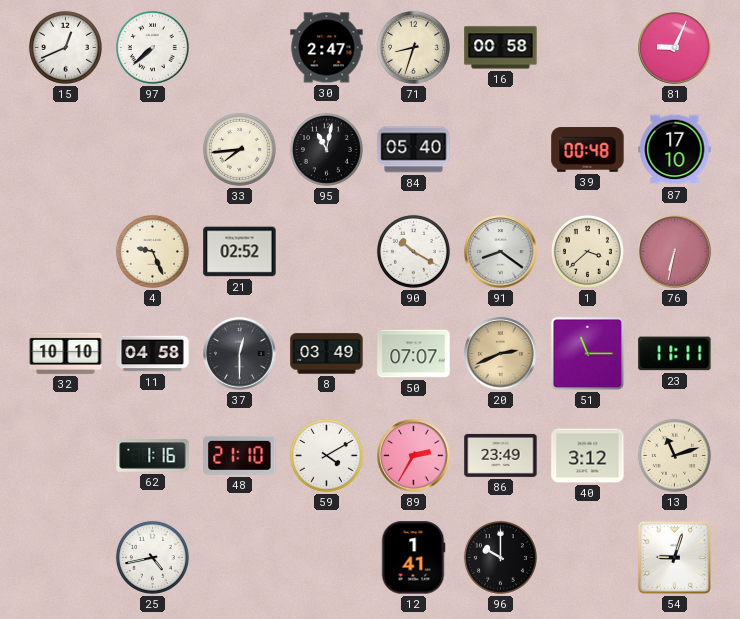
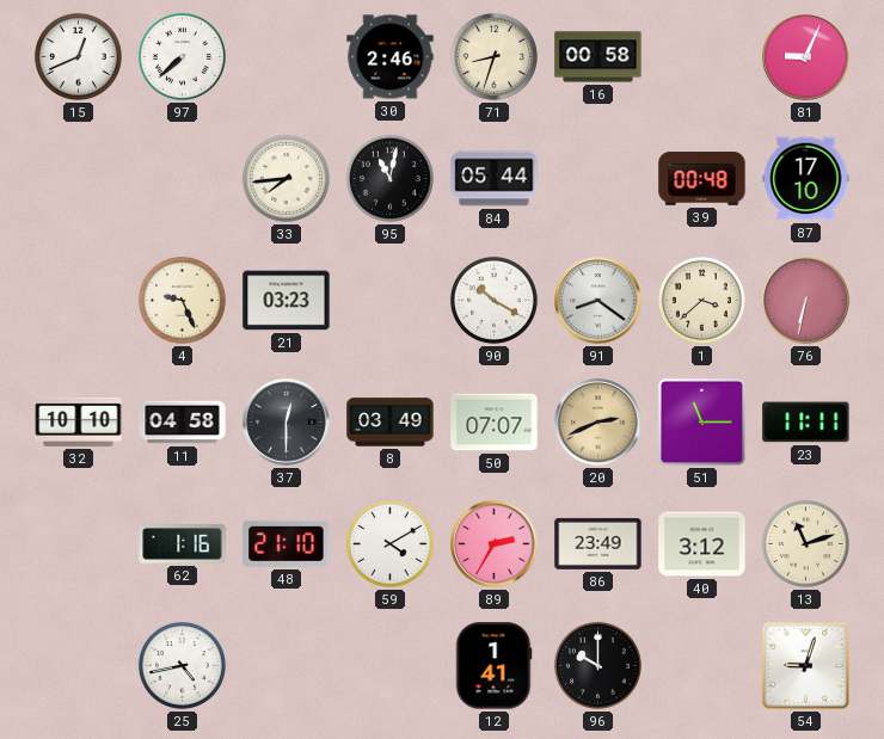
30: 2:47 -> 2:46 (391, 57)
84: 05:40 -> 05:44 (495, 179)
21: 02:52 -> 03:23 (287, 301)
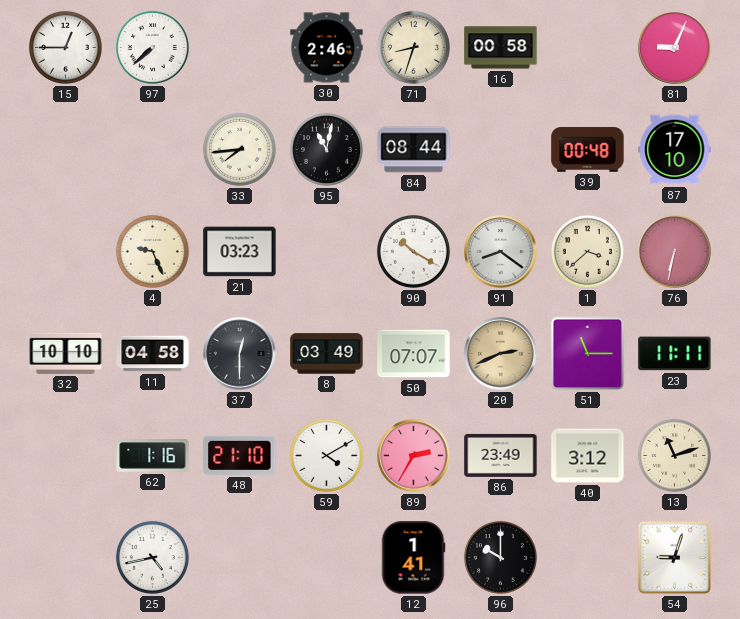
15: 12:41 -> 12:45 (65, 47)
84: 05:44 -> 08:44 (414, 150)
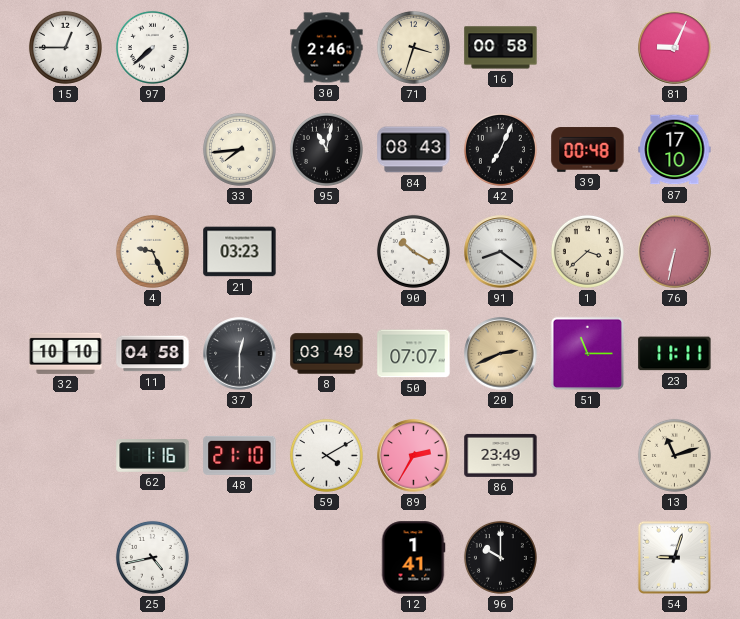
71: 8:33 -> 3:33 (413, 47)
84: 08:44 -> 08:43 (414, 150)
42: none -> 7:04 (500, 149)
40: 3:12 -> none (588, 456)
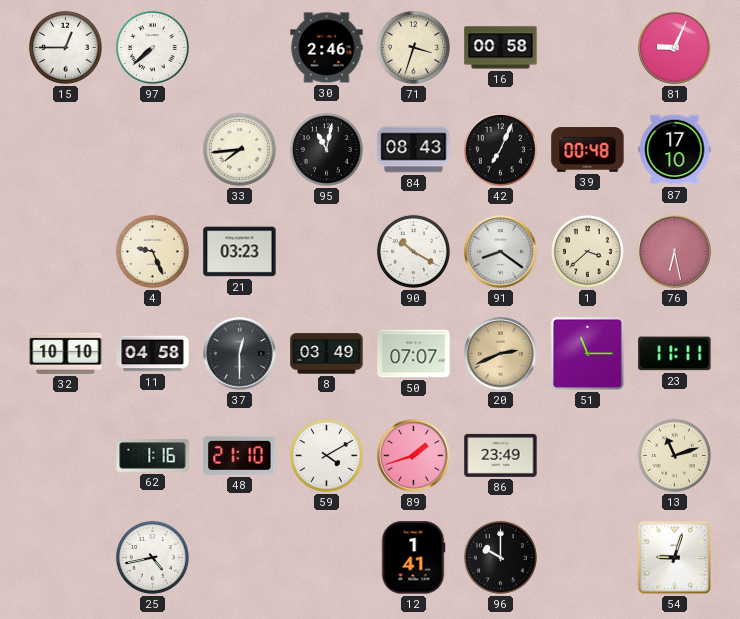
76: 6:32 -> 6:28 (675, 252)
89: 2:35 -> 1:42 (414, 456)
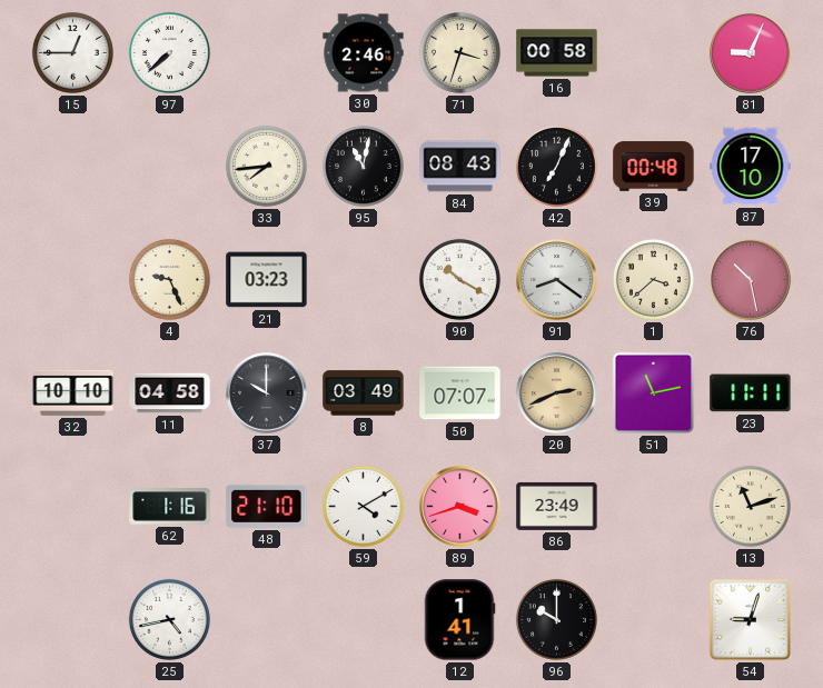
76: 6:28 -> 10:28 (751, 280)
37: 12:30 -> 10:00 (267, 393)
51: 11:15 -> 11:13 (653, 392)
89: 1:42 -> 3:42 (460, 507)
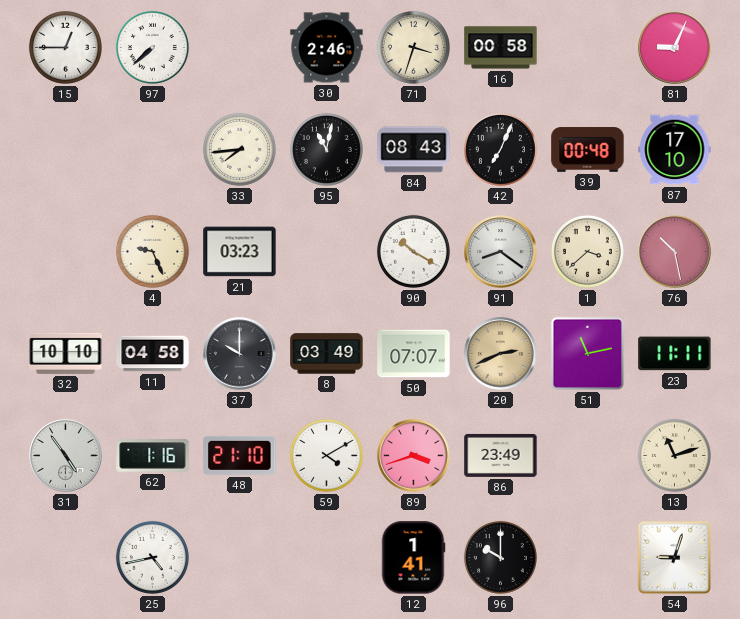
31: none -> 4:54 (66, 456)
